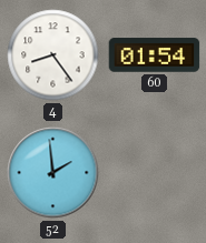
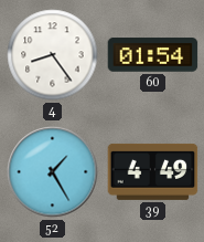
52: 1:59 -> 1:25 (53, 172)
39: none -> 4:49 (153, 171)
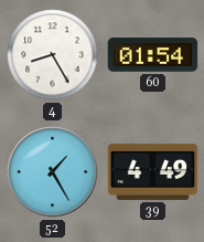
4: 8:24 -> 8:25 (53, 55)
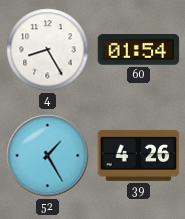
39: 4:49 -> 4:26 (139, 155)
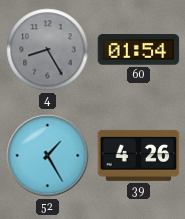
4 dial: white -> grey (48, 50)
